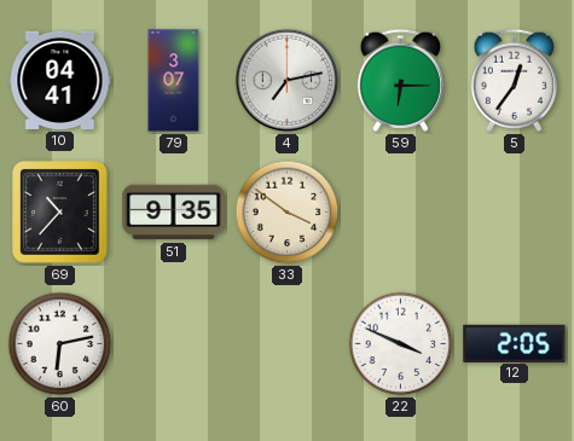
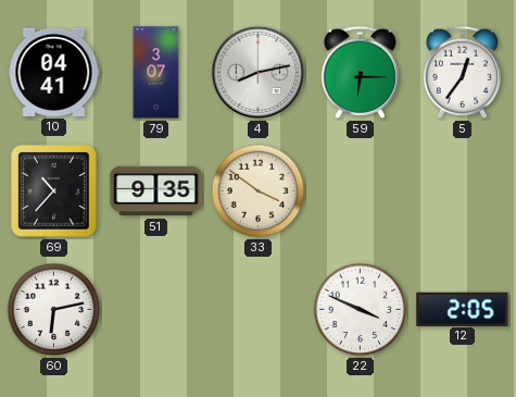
4: 7:13 -> 8:13 (259, 73)
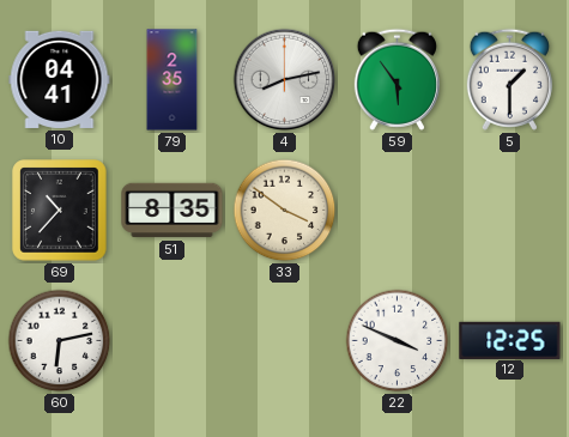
79: 3:07 -> 2:35 (172, 80)
59: 6:15 -> 5:54 (397, 79)
5: 12:36 -> 1:30 (509, 79)
51: 9:35 -> 8:35 (172, 211)
12: 2:05 -> 12:25 (510, 340)
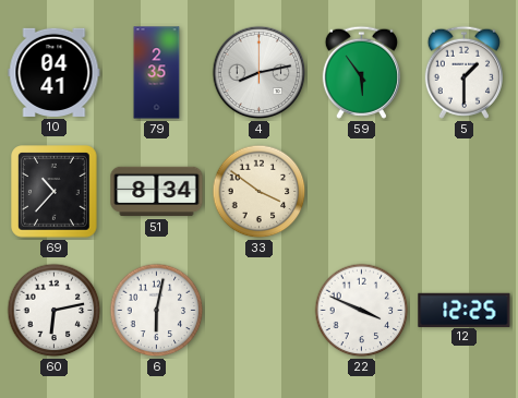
51: 8:35 -> 8:34 (157, 192)
6: none -> 6:02 (157, 311)
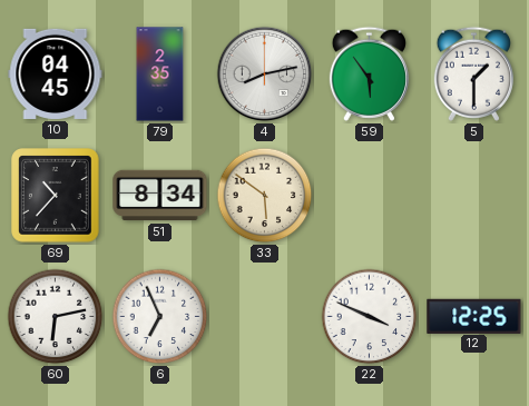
10: 04:41 -> 04:45 (56, 73)
33: 3:51 -> 5:51 (265, 196)
6: 6:02 -> 6:56 (160, 317)
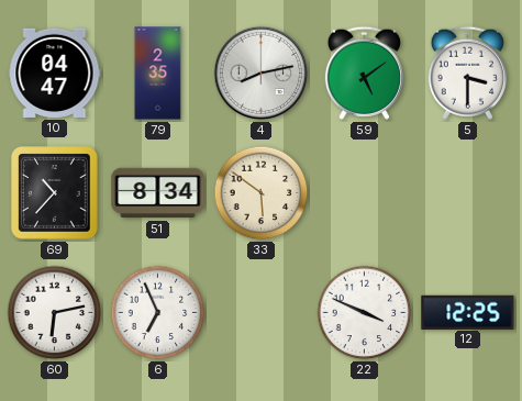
10: 04:45 -> 04:47 (55, 73)
59: 5:54 -> 5:09 (364, 73)
5: 1:30 -> 3:30 (467, 73)
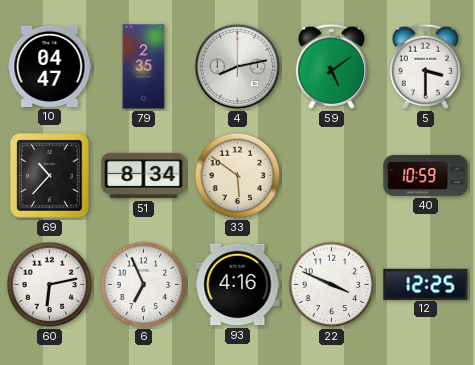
40: none -> 10:59 (426, 175)
93: none -> 4:16 (238, 285)
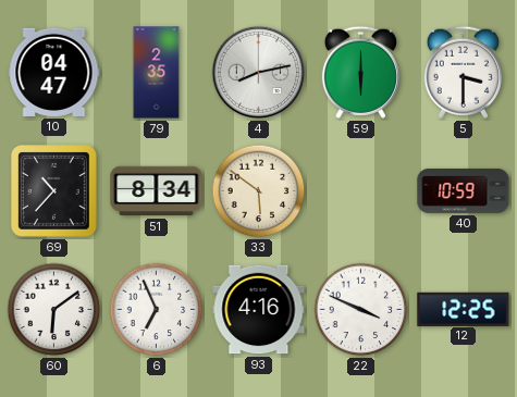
59: 5:09 -> 6:00 (360, 72)
60: 6:13 -> 6:09 (54, 310)
